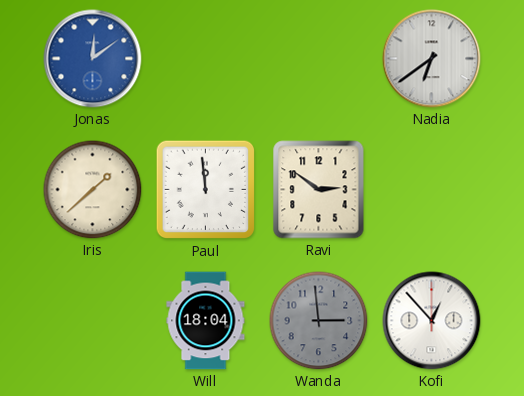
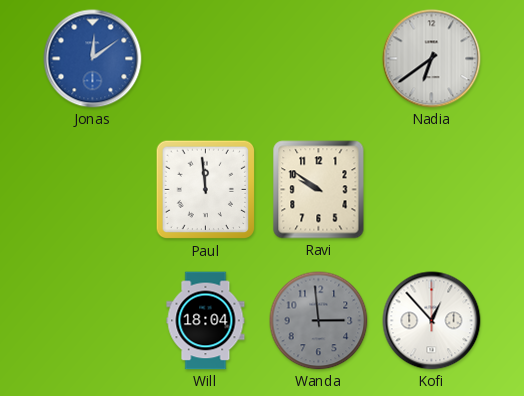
Iris: 1:38 -> none (93, 190)
Ravi: 2:51 -> 9:51 (319, 190)
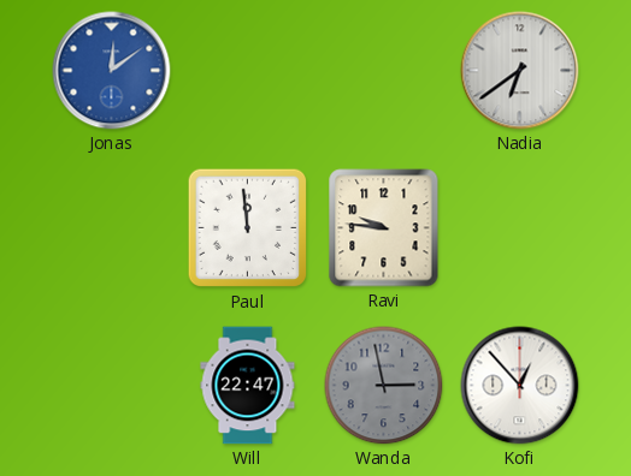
Ravi: 9:51 -> 9:46 (384, 228)
Will: 18:04 -> 22:47 (248, 386)
Wanda: 2:59 -> 2:58 (384, 386)
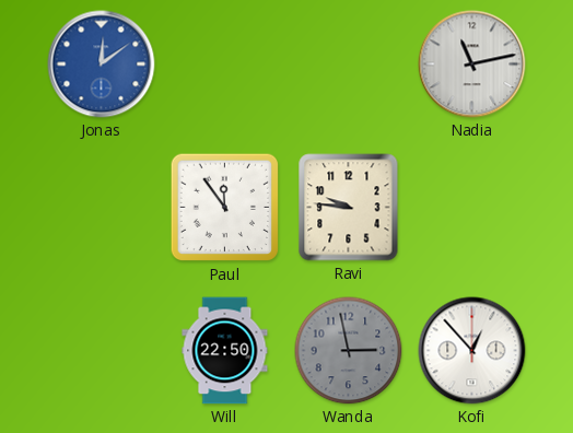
Nadia: 6:39 -> 11:13 (472, 65)
Paul: 11:59 -> 11:54 (225, 208)
Will: 22:47 -> 22:50 (225, 351)
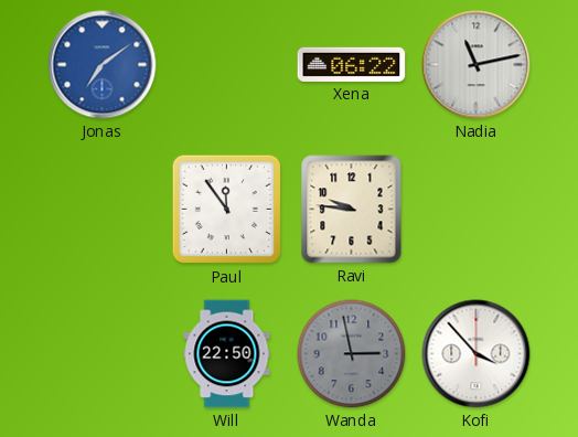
Jonas: 12:09 -> 7:09 (103, 65)
Xena: none -> 06:22 (352, 64)
Kofi: 12:53 -> 3:53 (477, 354)
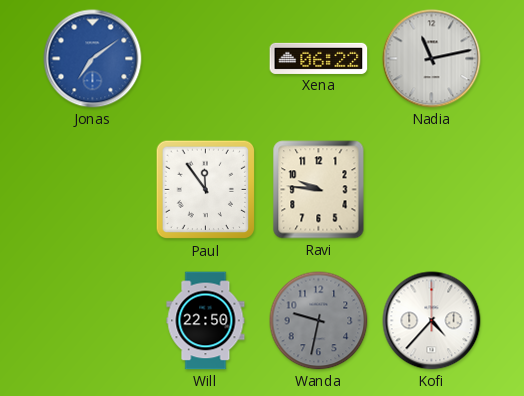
Wanda: 2:58 -> 9:32 (319, 321)
Kofi: 3:53 -> 4:37 (432, 321)
